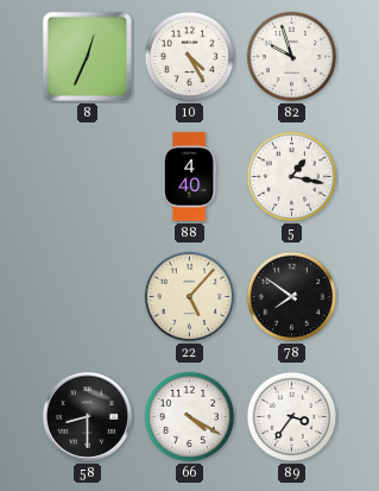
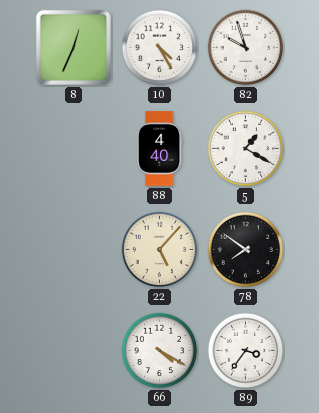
5: 1:17 -> 1:20 (246, 149)
58: 8:30 -> none (87, 416)
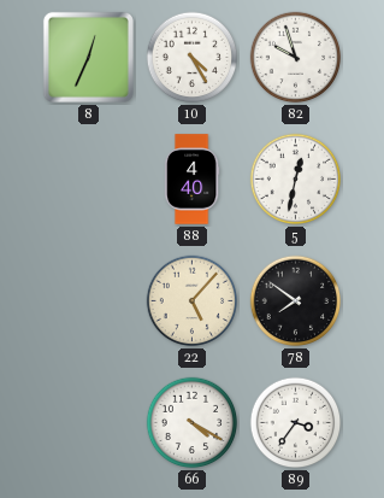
5: 1:20 -> 12:32 (296, 180)
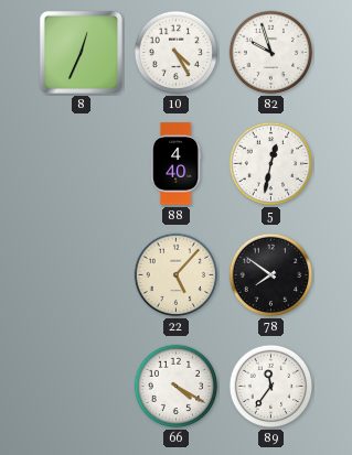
89: 3:36 -> 11:36 (271, 387)
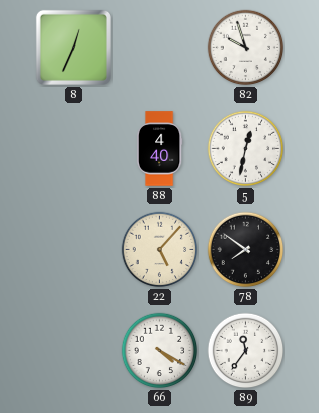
10: 4:25 -> none (177, 53)
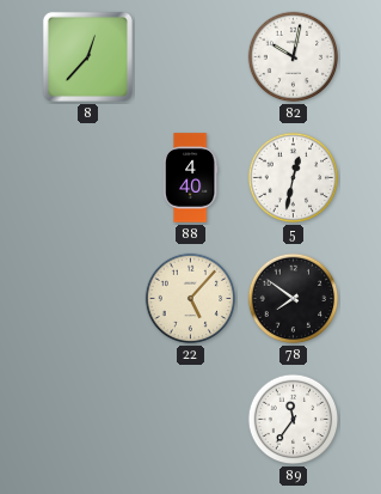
8: 12:34 -> 12:37 (87, 56)
82: 9:57 -> 10:02 (294, 57)
66: 4:20 -> none (160, 351)
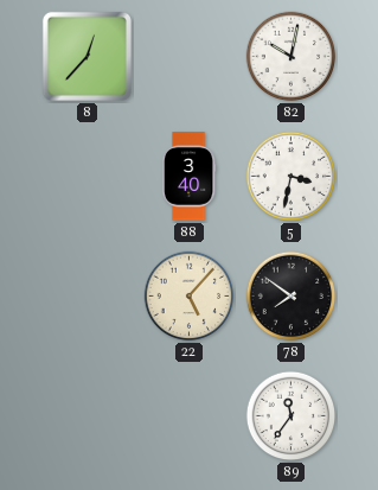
88: 4:40 -> 3:40 (188, 177)
5: 12:32 -> 3:32 (291, 177)
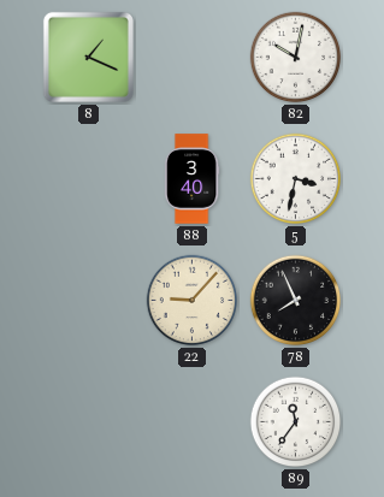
8: 12:37 -> 1:19 (88, 57)
22: 5:07 -> 9:07 (193, 301)
78: 7:51 -> 7:56 (296, 301)
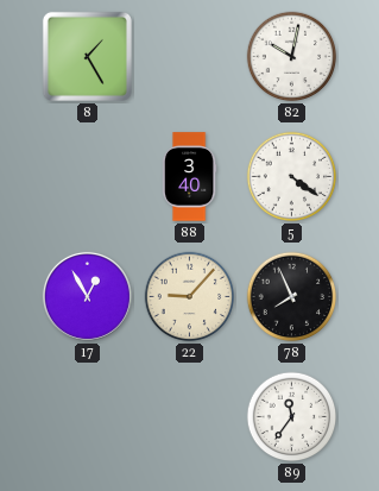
8: 1:19 -> 1:25 (87, 56)
5: 3:32 -> 4:21 (292, 177)
17: none -> 12:55 (87, 296)
